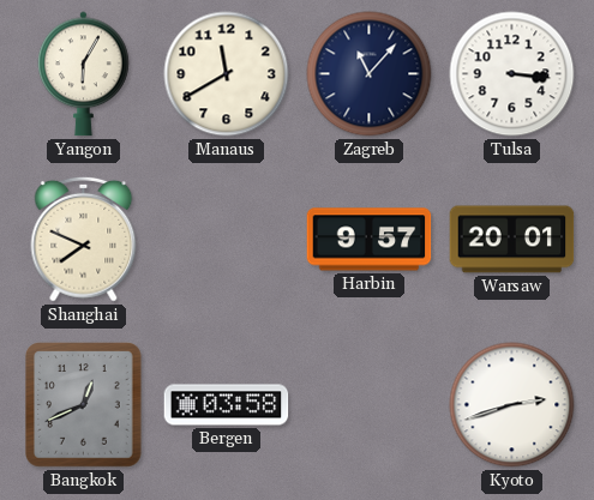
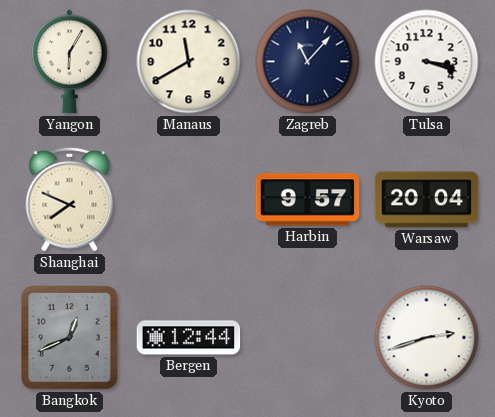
Tulsa: 3:16 -> 3:18 (427, 62)
Warsaw: 20:01 -> 20:04 (427, 200)
Bergen: 03:58 -> 12:44 (189, 338)
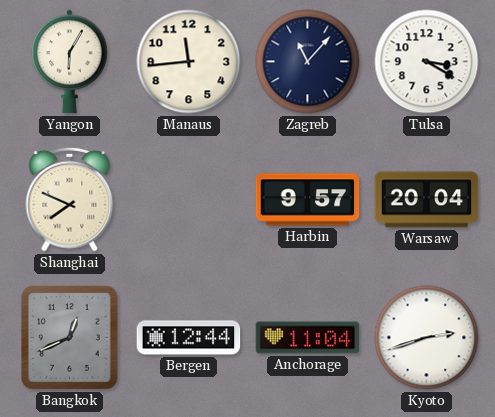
Manaus: 11:40 -> 11:44 (189, 62)
Tulsa: 3:18 -> 3:20 (427, 62)
Anchorage: none -> 11:04 (308, 338)
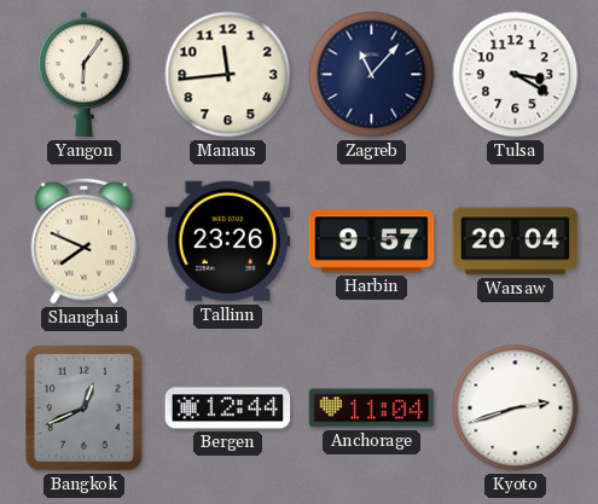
Yangon: 6:05 -> 6:06 (85, 75)
Tallinn: none -> 23:26 (228, 242)
